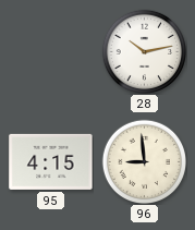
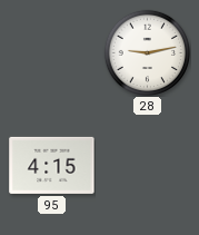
28: 10:13 -> 9:13 (147, 52)
96: 8:59 -> none (144, 161)
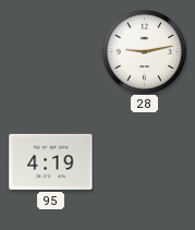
95: 4:15 -> 4:19 (51, 161)
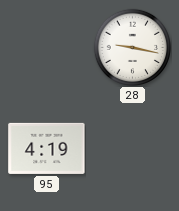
28: 9:13 -> 9:17 (132, 47)
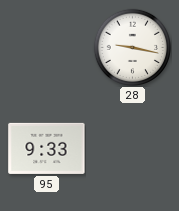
95: 4:19 -> 9:33 (47, 148)
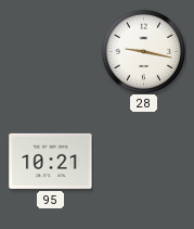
95: 9:33 -> 10:21 (51, 161)
